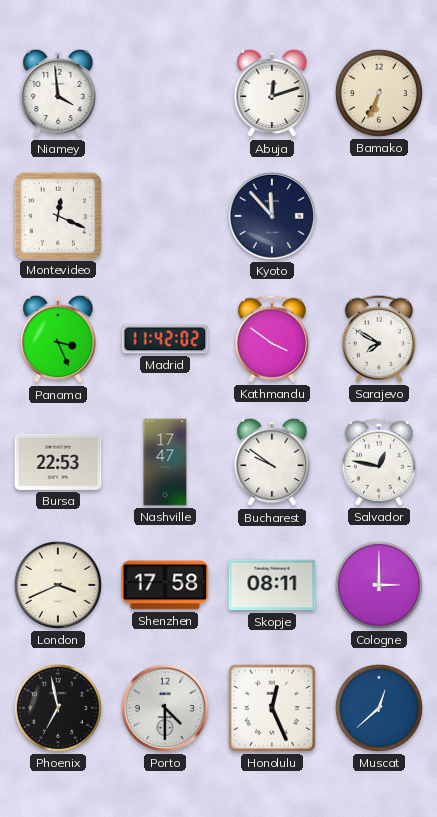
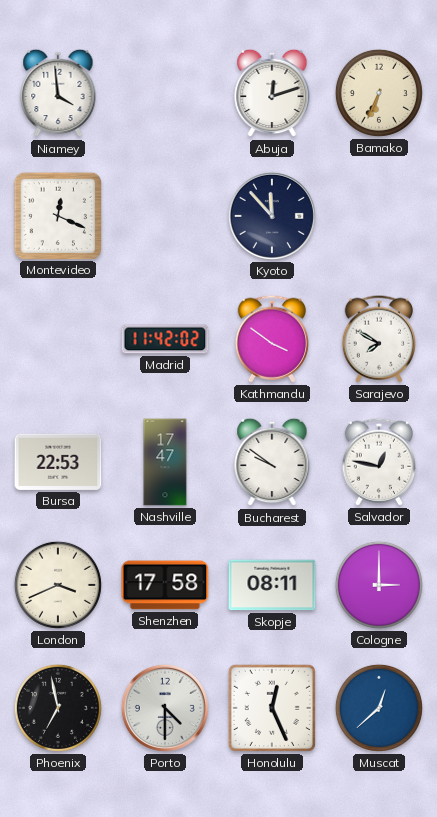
Panama: 3:26 -> none (58, 339)
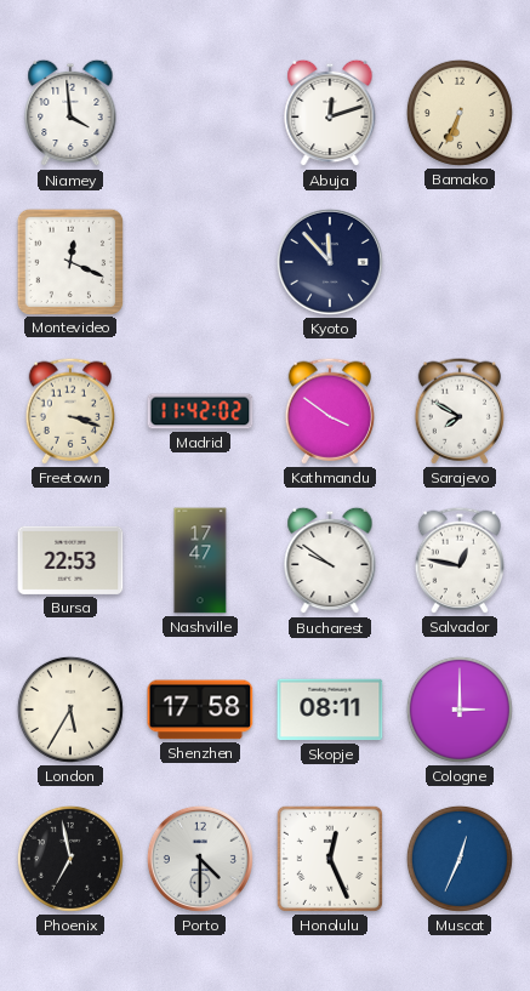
Freetown: none -> 3:18 (69, 411)
London: 3:41 -> 5:35 (70, 710)
Muscat: 12:38 -> 12:34 (460, 859)
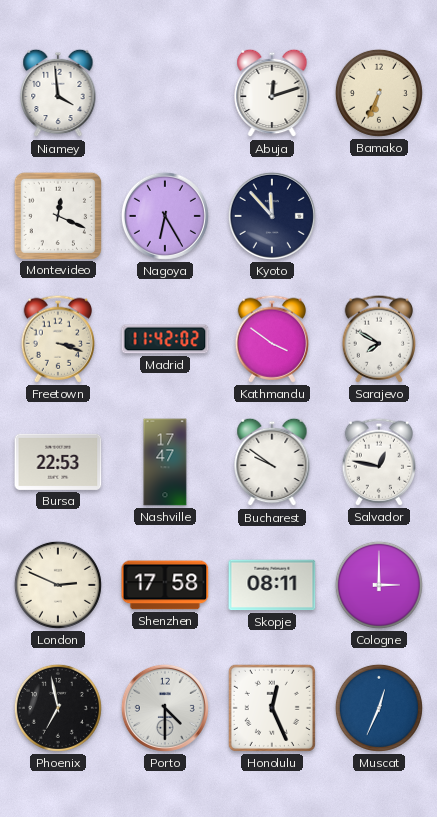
Nagoya: none -> 6:25 (165, 216)
London: 5:35 -> 2:49 (58, 585)
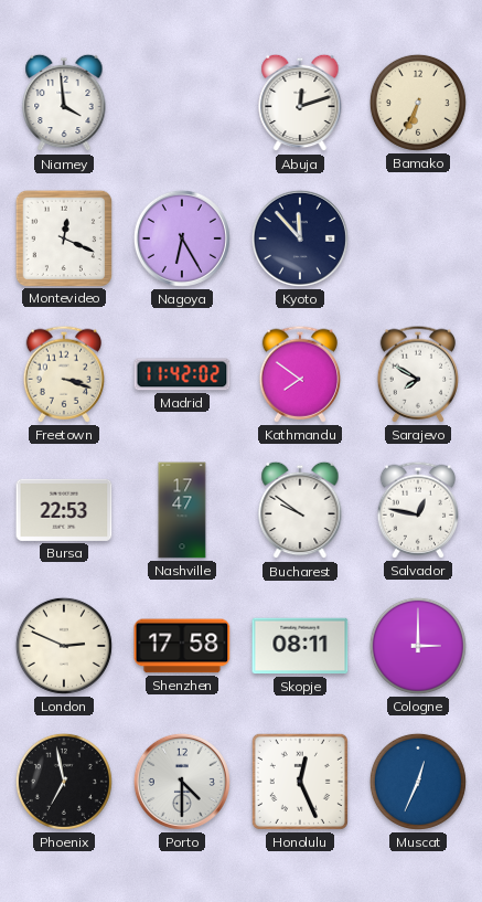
Kathmandu: 3:51 -> 7:51 (299, 374)
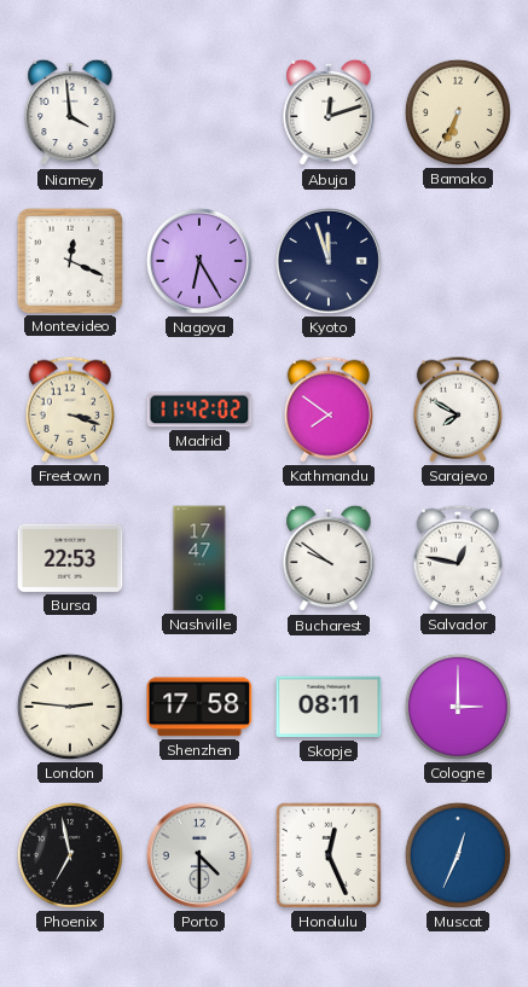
Kyoto: 11:53 -> 11:57 (329, 261)
London: 2:49 -> 2:46 (70, 707)
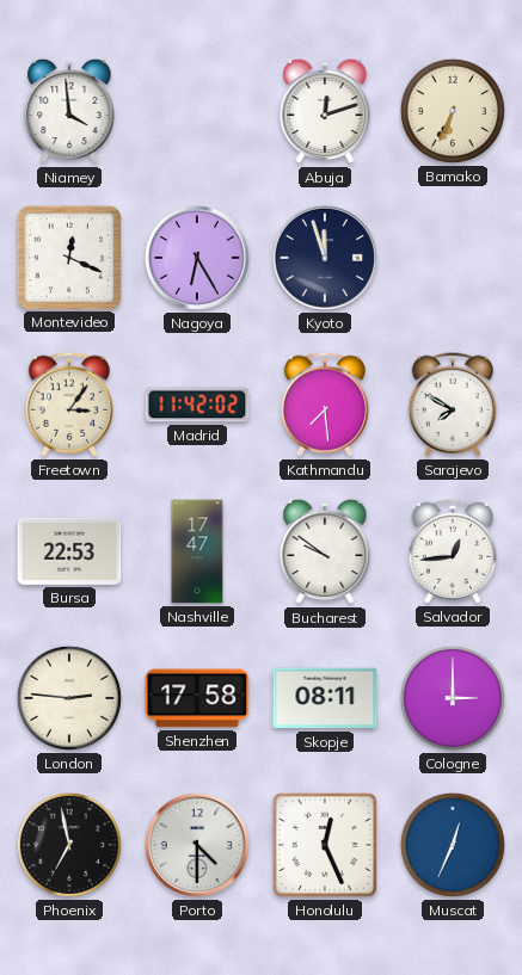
Freetown: 3:18 -> 3:06 (68, 405)
Kathmandu: 7:51 -> 7:29 (324, 405)
Salvador: 12:47 -> 12:44 (452, 551)
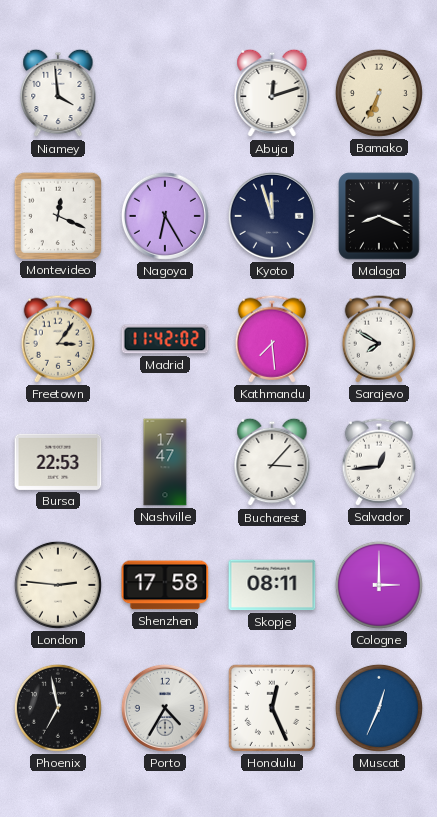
Malaga: none -> 8:19 (379, 216)
Bucharest: 9:51 -> 3:07 (272, 462)
Porto: 4:30 -> 4:35 (165, 708)
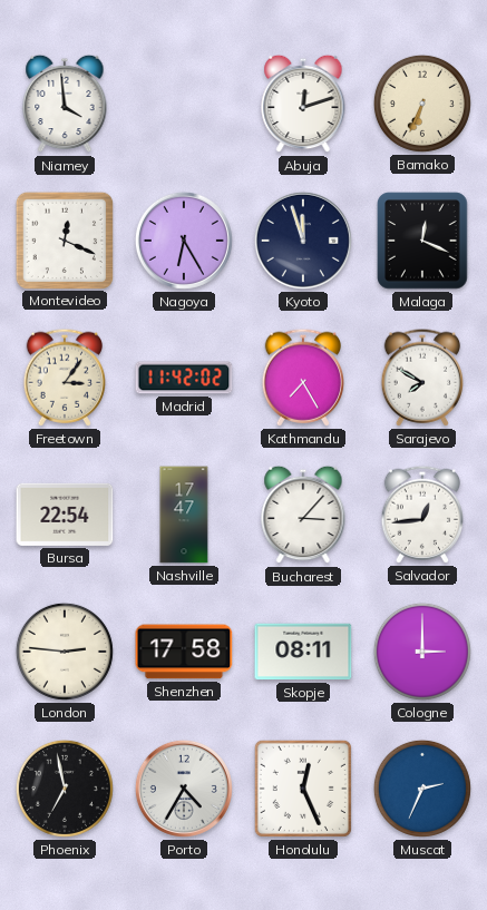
Malaga: 8:19 -> 12:19 (422, 241)
Kathmandu: 7:29 -> 7:25 (302, 378)
Bursa: 22:53 -> 22:54 (65, 515)
Muscat: 12:34 -> 2:34 (422, 789)
